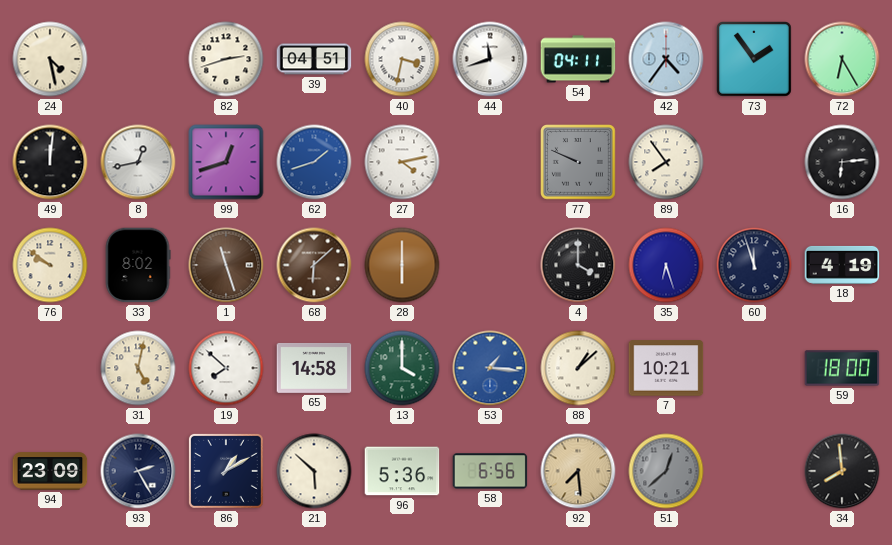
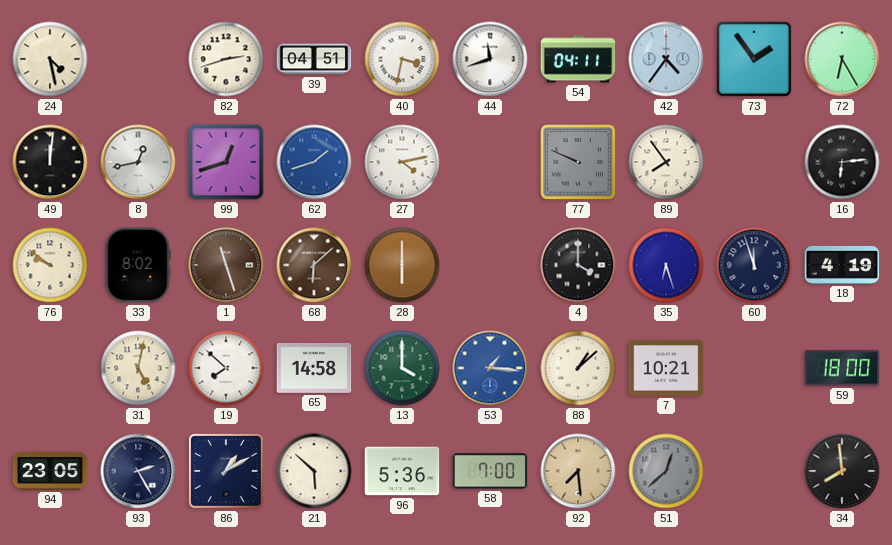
94: 23:09 -> 23:05 (50, 471)
58: 6:56 -> 7:00 (490, 471)
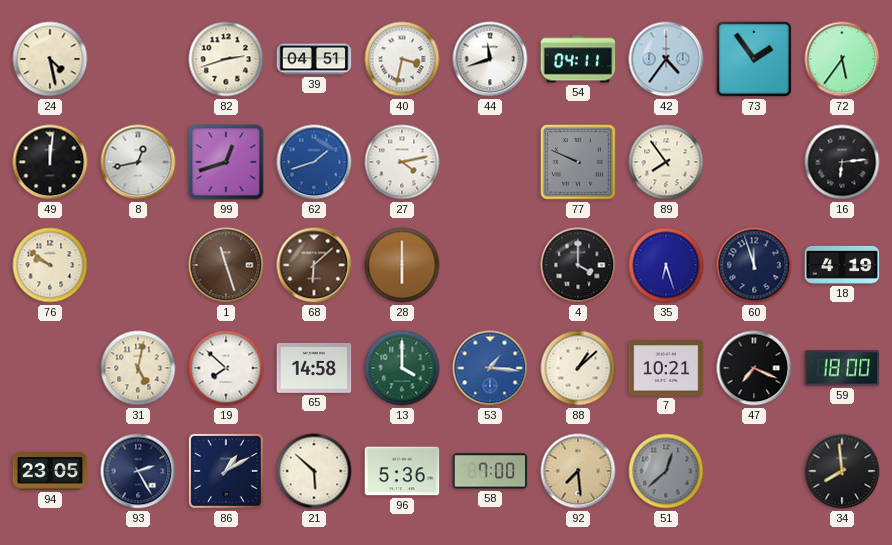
72: 6:25 -> 5:36 (842, 59)
33: 8:02 -> none (138, 265)
47: none -> 7:19 (754, 368)
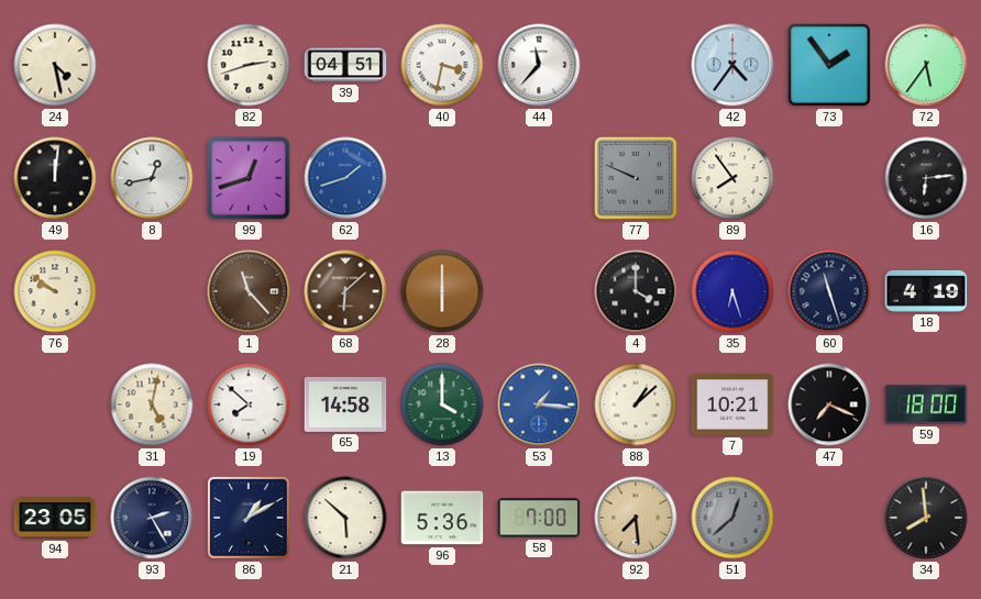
44: 11:42 -> 11:37 (539, 65)
54: 04:11 -> none (578, 59)
27: 4:13 -> none (402, 162)
1: 11:27 -> 11:23 (249, 291)
60: 11:57 -> 11:27 (829, 291)
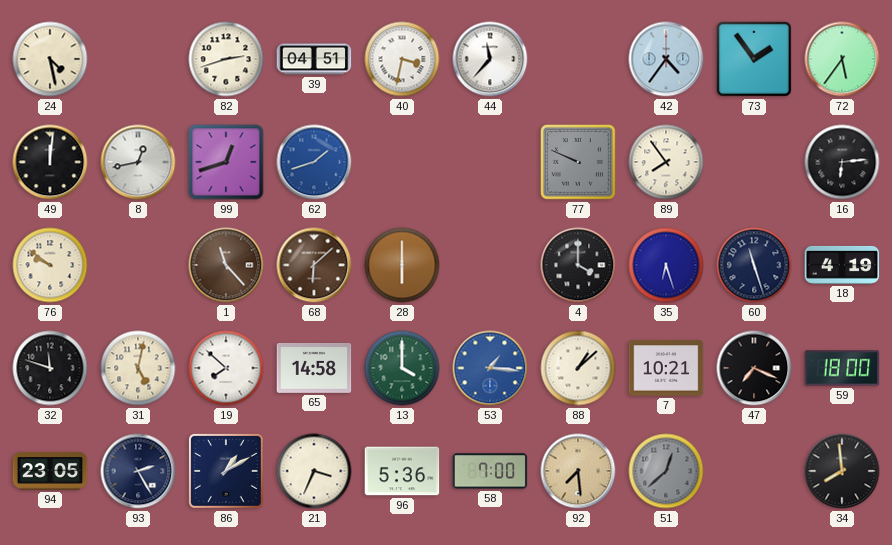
32: none -> 11:48 (50, 368)
21: 5:52 -> 3:34 (314, 471)
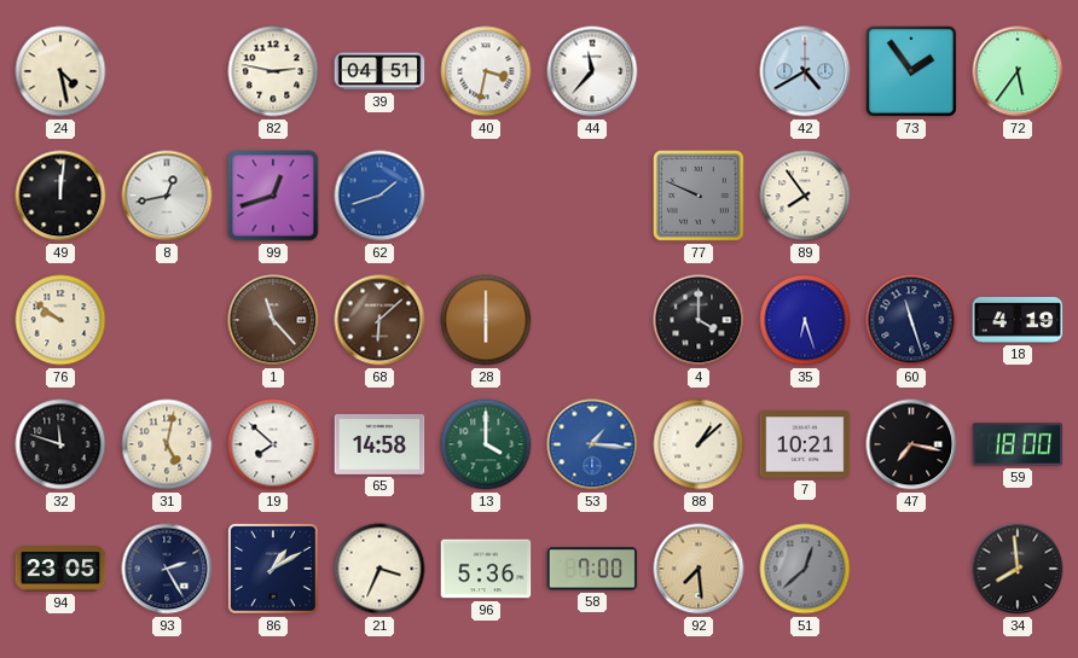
82: 2:42 -> 2:47 (273, 71)
42: 4:36 -> 4:40 (805, 71)
16: 6:14 -> none (842, 162)
47: 7:19 -> 7:17 (911, 444)
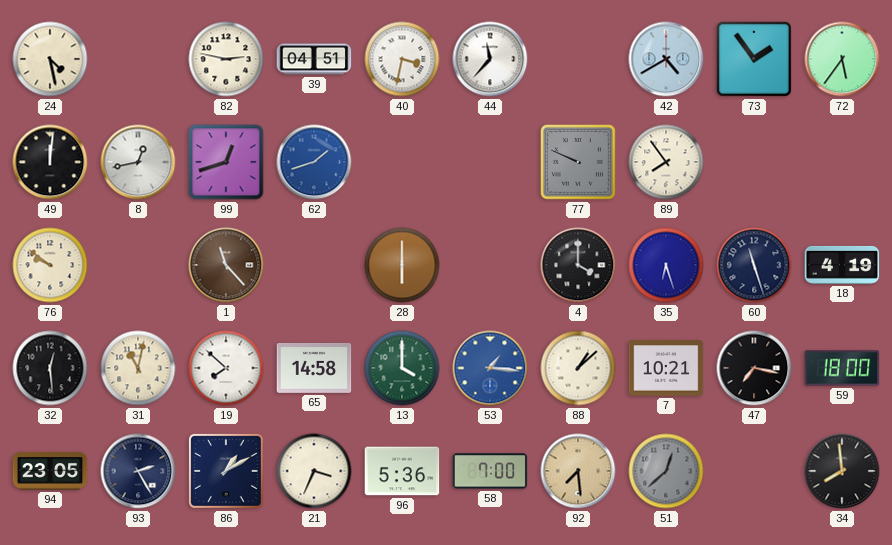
68: 6:08 -> none (379, 320)
32: 11:48 -> 12:29 (50, 368)
31: 5:02 -> 11:02 (138, 368)
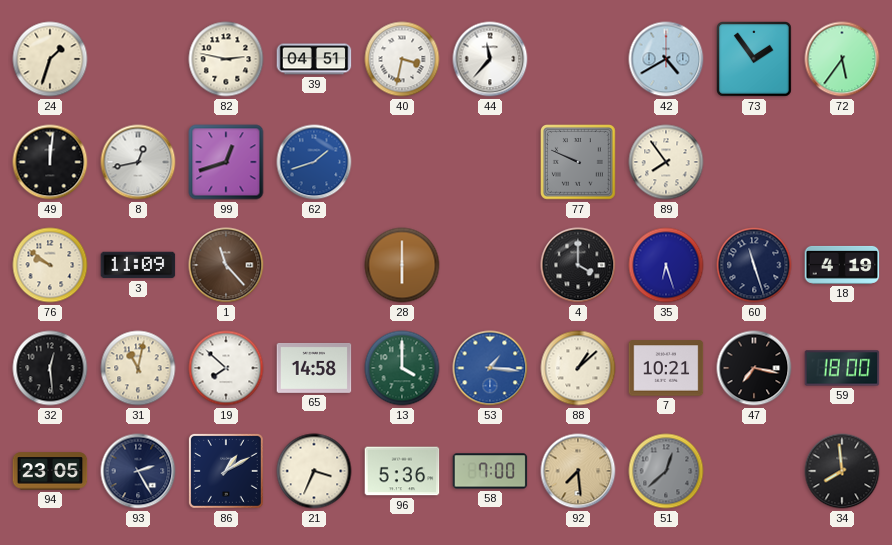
24: 4:28 -> 1:33 (50, 59)
3: none -> 11:09 (138, 265)
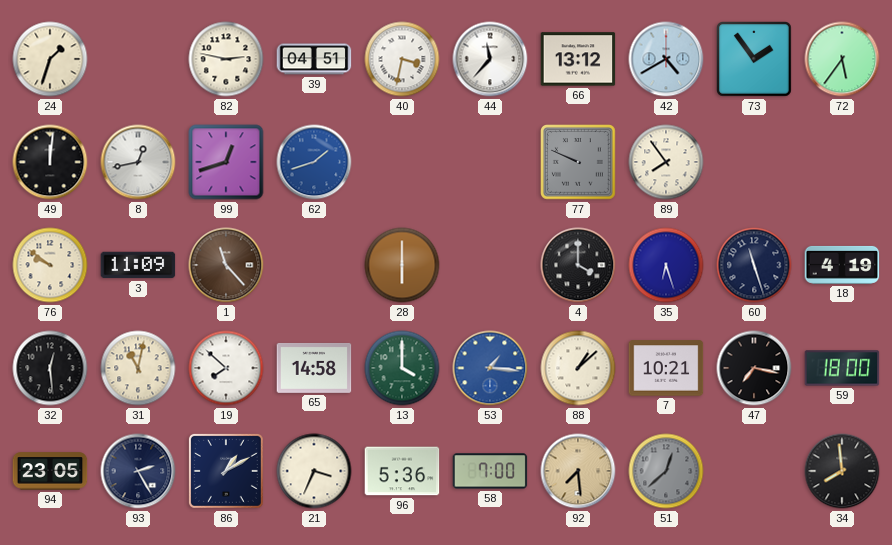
66: none -> 13:12 (578, 59)
